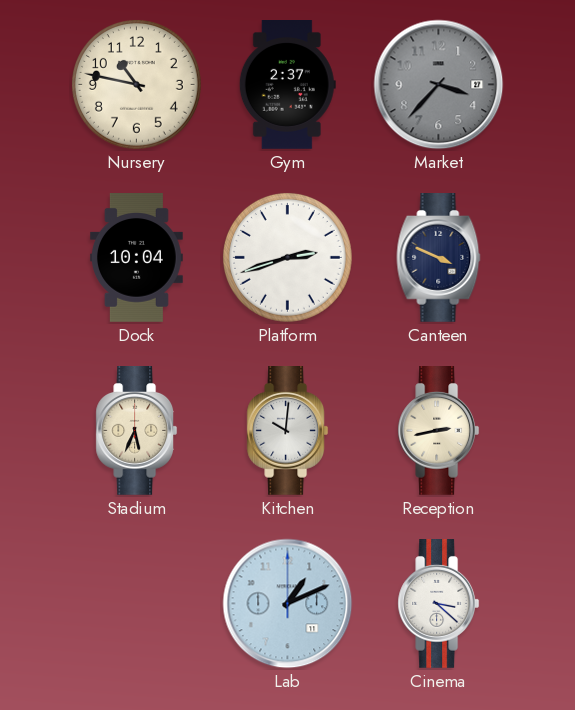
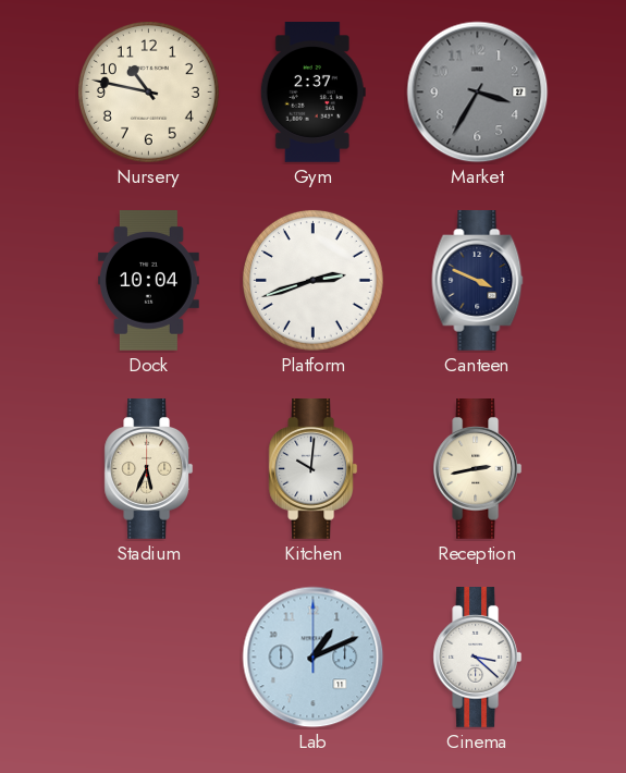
Market: 3:37 -> 3:35 (478, 93)
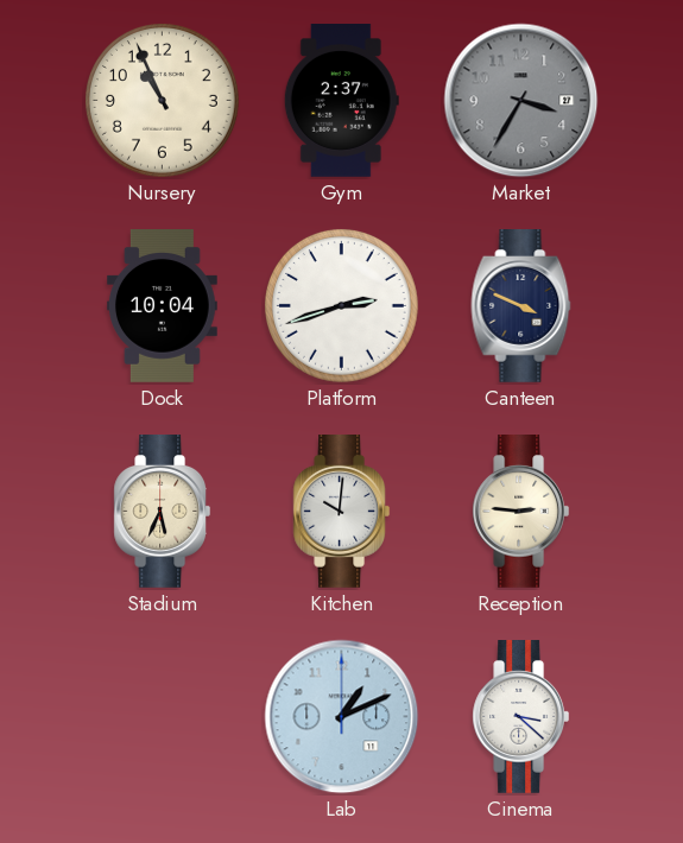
Nursery: 10:47 -> 10:56 (162, 100)
Reception: 2:43 -> 2:46 (521, 512)
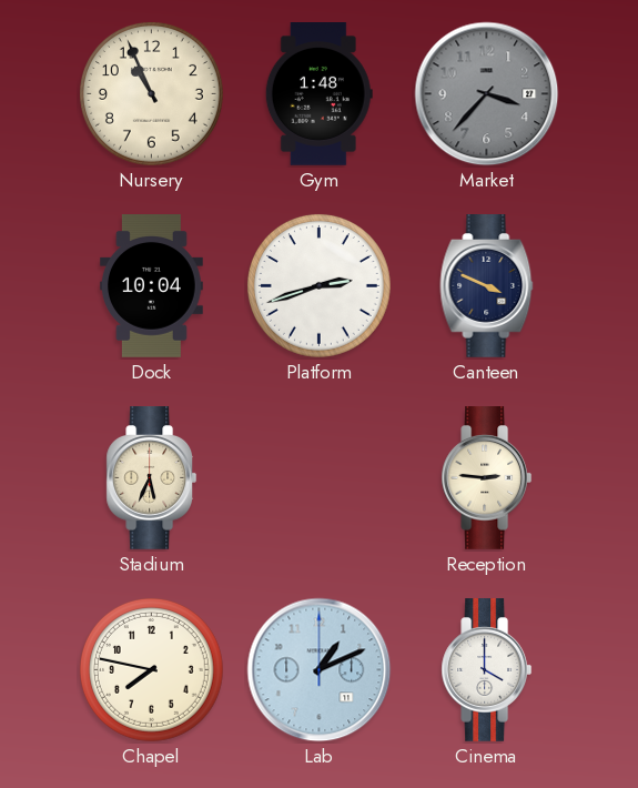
Gym: 2:37 -> 1:48 (318, 94)
Market: 3:35 -> 3:37 (487, 94)
Kitchen: 10:01 -> none (342, 512)
Chapel: none -> 7:47 (151, 669)
Cinema: 3:22 -> 4:00 (487, 670)
